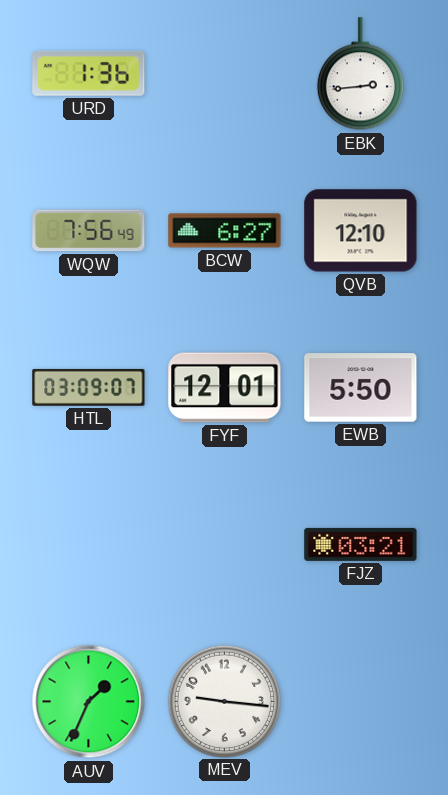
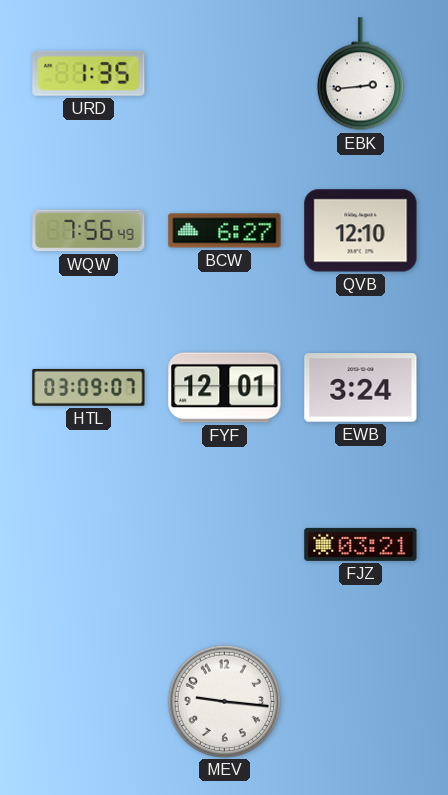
URD: 1:36 -> 1:35 (89, 73)
EWB: 5:50 -> 3:24 (361, 388)
AUV: 1:34 -> none (89, 702)
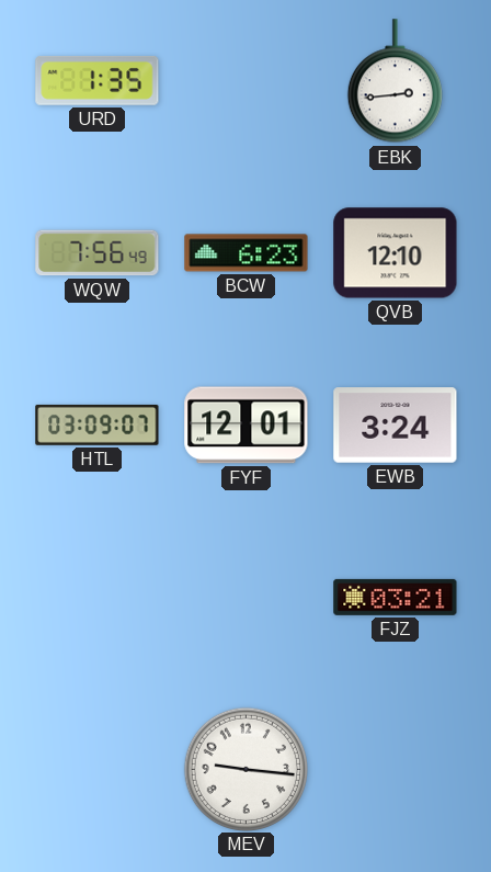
BCW: 6:27 -> 6:23 (247, 253)
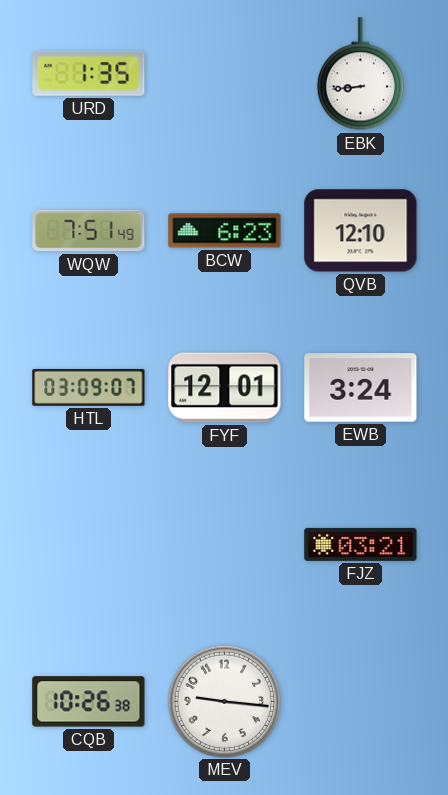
EBK: 2:44 -> 8:44 (360, 74)
WQW: 7:56 -> 7:51 (89, 231)
CQB: none -> 10:26 (89, 702)
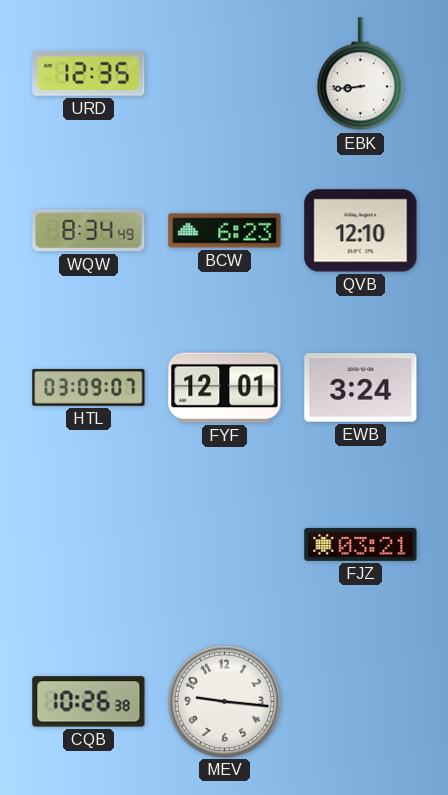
URD: 1:35 -> 12:35 (89, 73)
WQW: 7:51 -> 8:34 (89, 231)
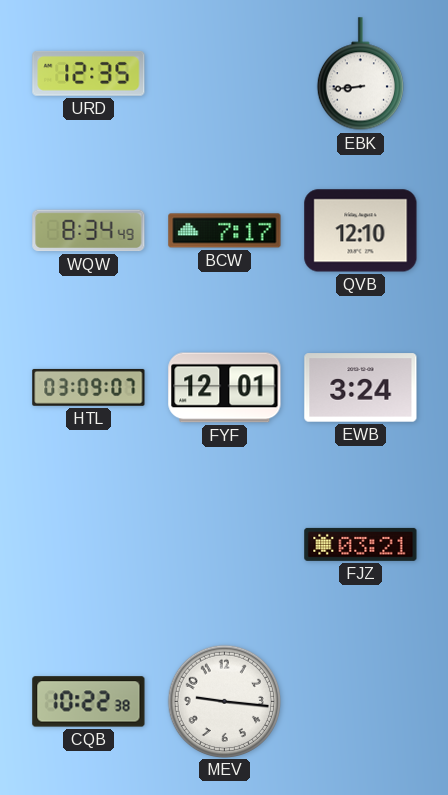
BCW: 6:23 -> 7:17 (225, 231)
CQB: 10:26 -> 10:22 (89, 702)
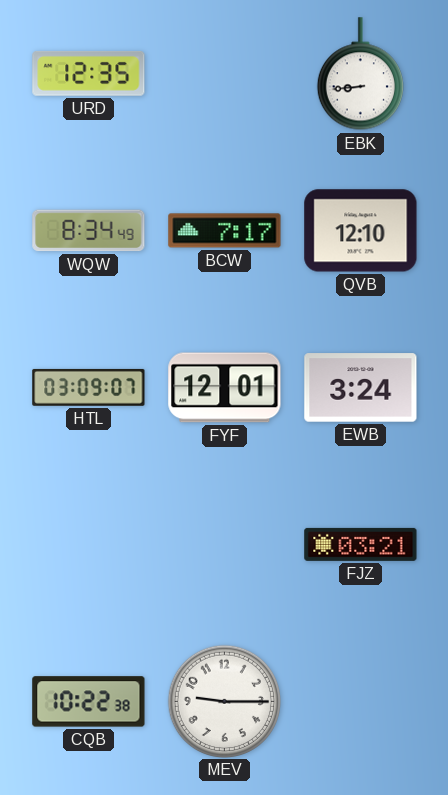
MEV: 9:16 -> 9:15 (224, 701)
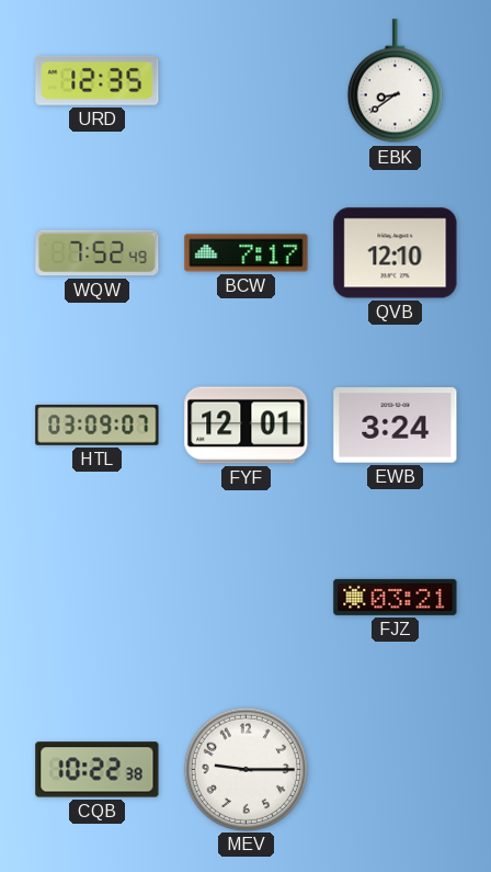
EBK: 8:44 -> 8:39 (395, 81)
WQW: 8:34 -> 7:52 (98, 253)
